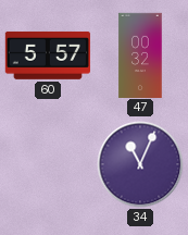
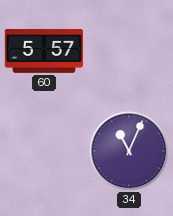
47: 00:32 -> none (140, 54)
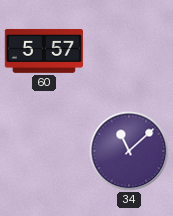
34: 11:04 -> 11:08 (129, 151)
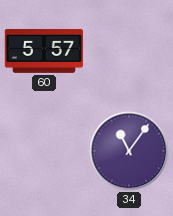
34: 11:08 -> 11:06 (129, 151)
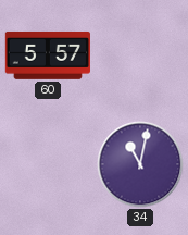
34: 11:06 -> 11:02 (140, 164)
